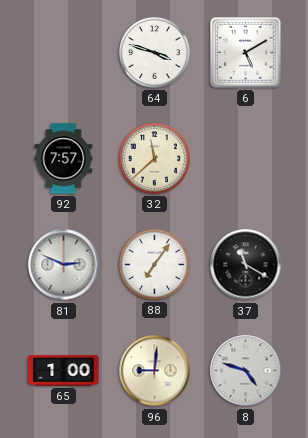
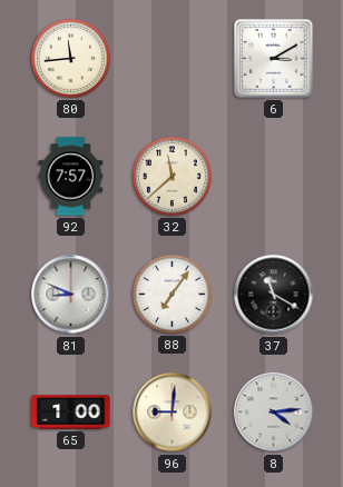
80: none -> 11:44 (71, 59)
64: 3:48 -> none (155, 53)
6: 5:10 -> 3:10 (274, 59)
81: 2:49 -> 8:49 (71, 295)
8: 4:48 -> 4:14 (274, 413)
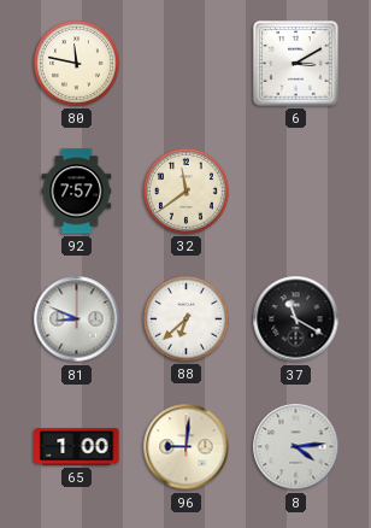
80: 11:44 -> 11:47 (77, 64)
32: 11:38 -> 11:39 (187, 192)
88: 7:06 -> 6:38 (187, 319)
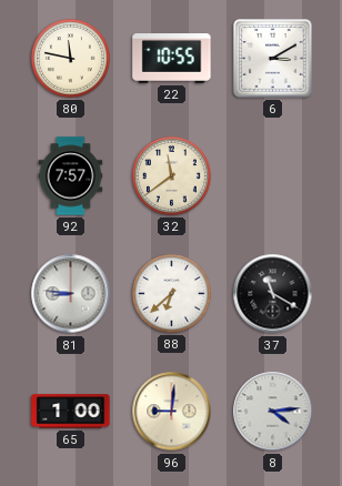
22: none -> 10:55 (172, 59)
81: 8:49 -> 8:46 (71, 294)
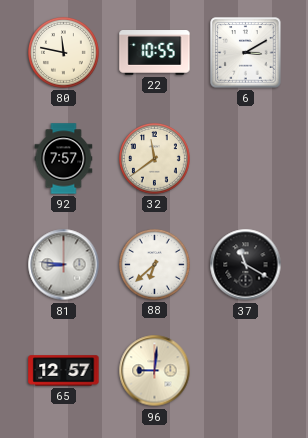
65: 1:00 -> 12:57 (64, 371)
8: 4:14 -> none (273, 412)
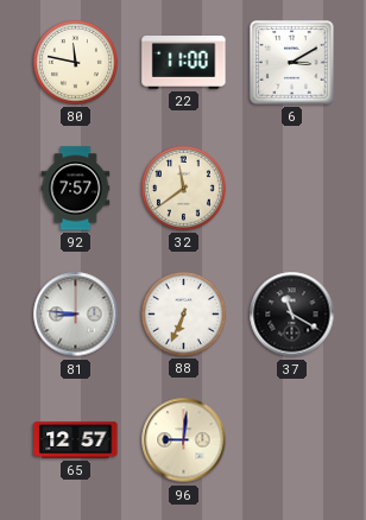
22: 10:55 -> 11:00 (184, 63)
88: 6:38 -> 6:34 (184, 315)
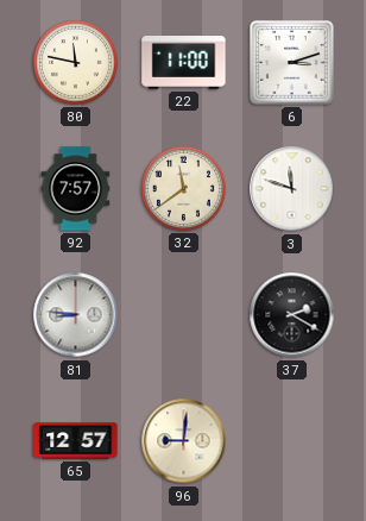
6: 3:10 -> 3:12 (292, 63)
3: none -> 11:48 (292, 189)
88: 6:34 -> none (184, 315)
37: 11:20 -> 2:20 (292, 315)
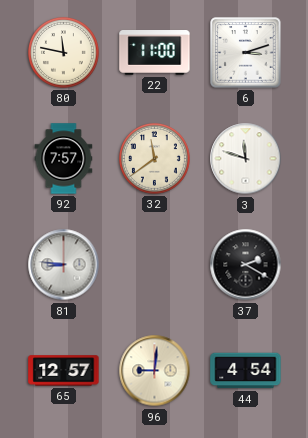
44: none -> 4:54 (246, 371)
